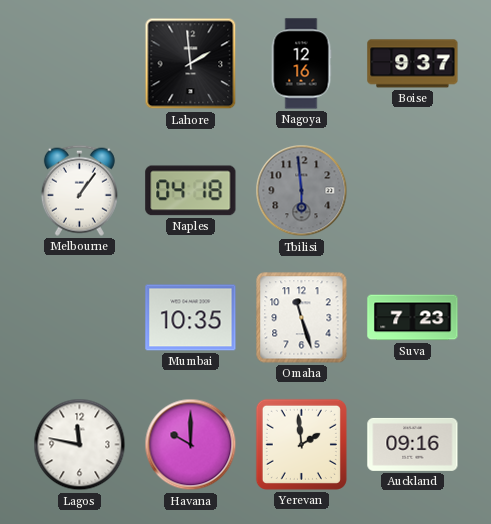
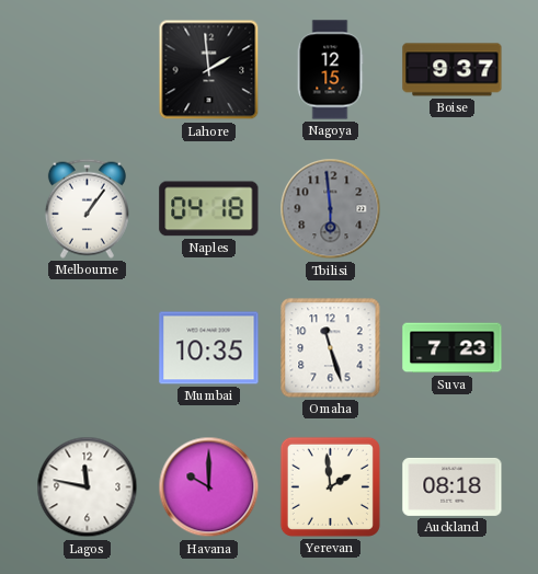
Nagoya: 12:16 -> 12:15 (330, 70)
Auckland: 09:16 -> 08:18 (453, 486)
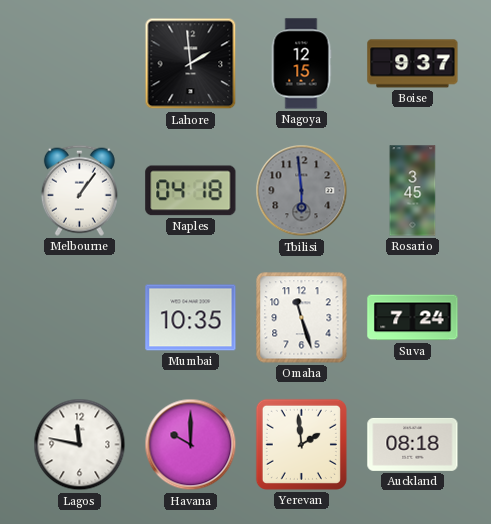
Rosario: none -> 3:45 (413, 191)
Suva: 7:23 -> 7:24 (413, 318)
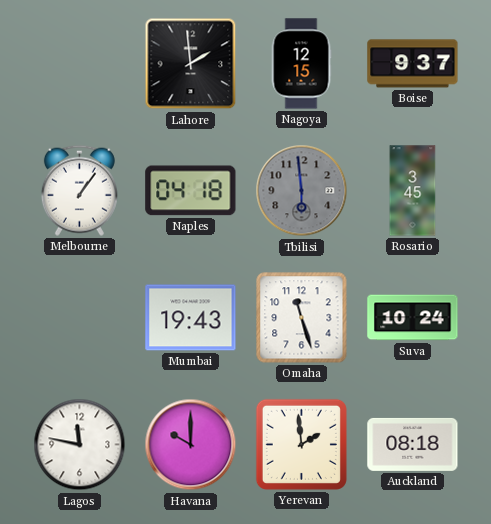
Mumbai: 10:35 -> 19:43 (191, 318)
Suva: 7:24 -> 10:24 (413, 318)
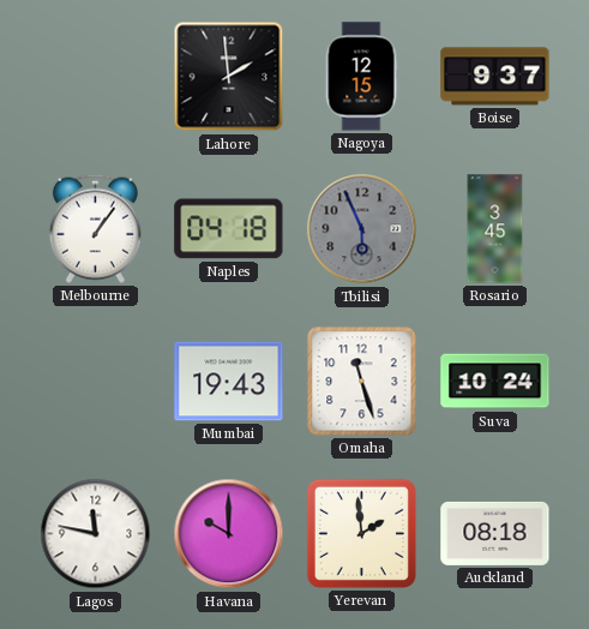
Tbilisi: 5:59 -> 5:56 (362, 229)
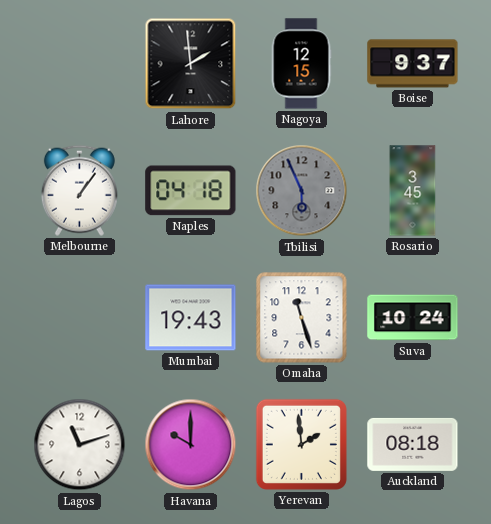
Lagos: 11:47 -> 11:12 (80, 445)
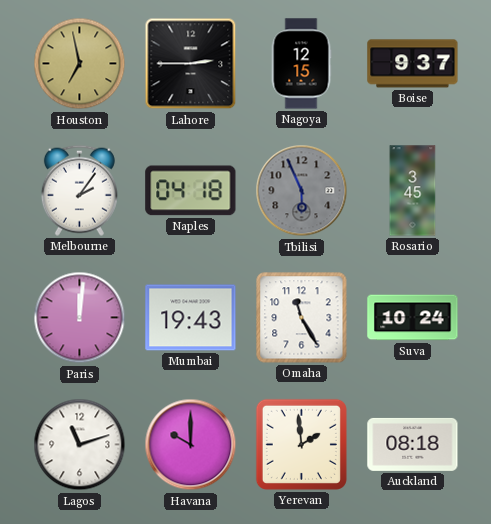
Houston: none -> 6:58 (80, 64)
Lahore: 1:59 -> 2:45 (191, 64)
Melbourne: 1:06 -> 2:06 (79, 190)
Paris: none -> 12:01 (80, 318)
Omaha: 11:27 -> 11:25 (302, 318)
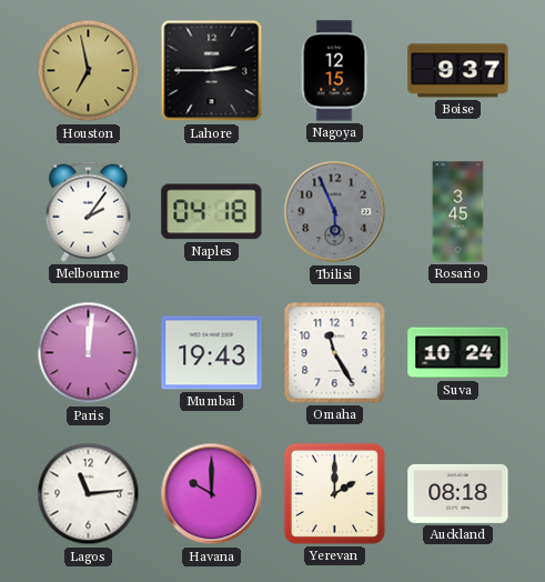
Lagos: 11:12 -> 11:14 (89, 494)
Yerevan: 1:59 -> 2:00 (334, 493)
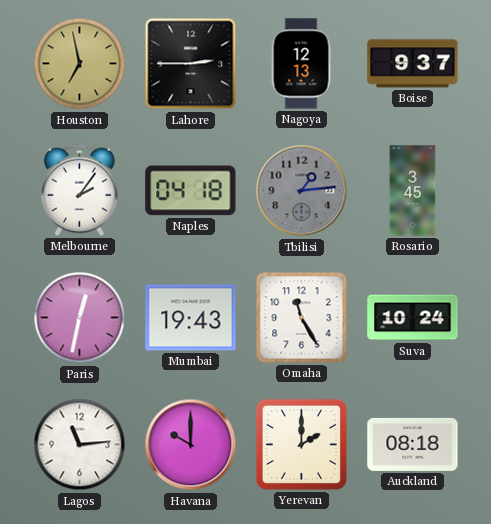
Nagoya: 12:15 -> 12:13 (301, 64)
Tbilisi: 5:56 -> 1:14 (302, 191)
Paris: 12:01 -> 12:32 (80, 318)
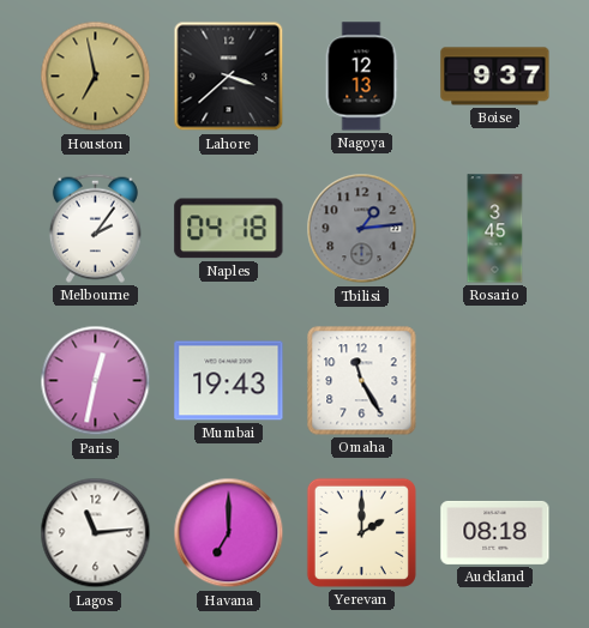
Lahore: 2:45 -> 3:38 (229, 77)
Suva: 10:24 -> none (413, 318)
Havana: 10:00 -> 7:00 (229, 533)
